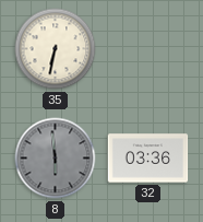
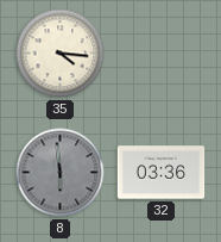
35: 6:32 -> 4:16 (61, 54)
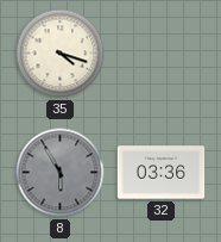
35: 4:16 -> 4:18 (61, 54)
8: 5:59 -> 5:55 (61, 173)
